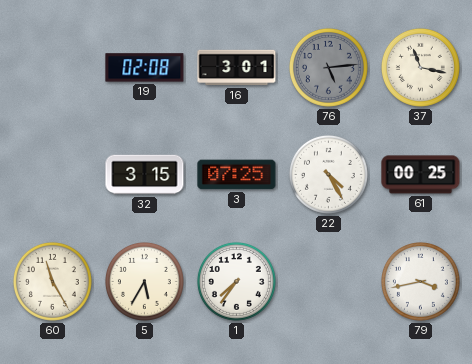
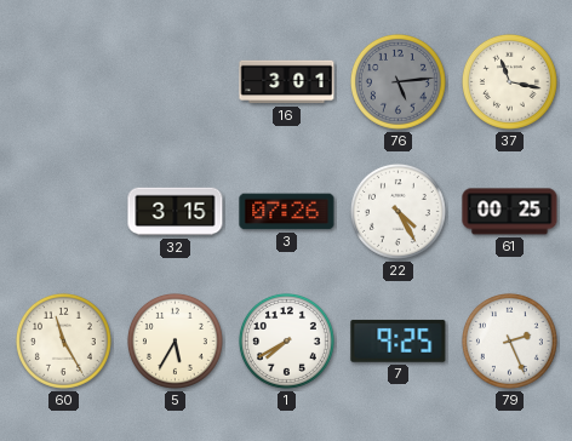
19: 02:08 -> none (145, 68)
3: 07:25 -> 07:26 (287, 212)
1: 7:36 -> 7:40 (286, 340)
7: none -> 9:25 (399, 340)
79: 3:43 -> 2:26 (509, 340)
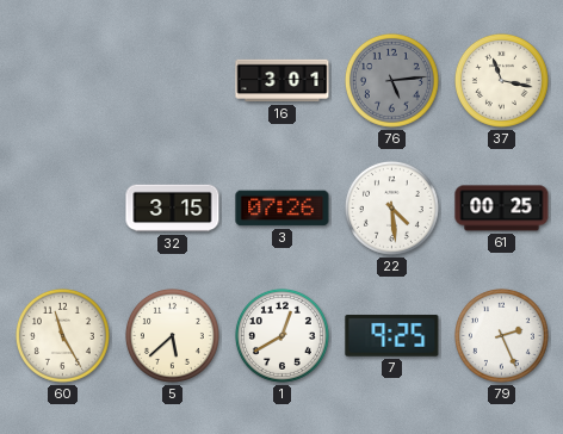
22: 4:25 -> 4:29 (391, 207)
5: 5:35 -> 5:38 (172, 335)
1: 7:40 -> 12:40 (281, 335)
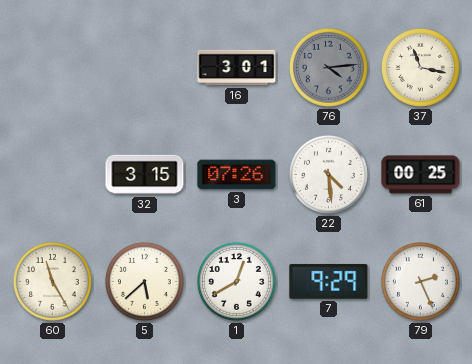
76: 5:14 -> 4:14 (328, 67)
7: 9:25 -> 9:29 (329, 281)
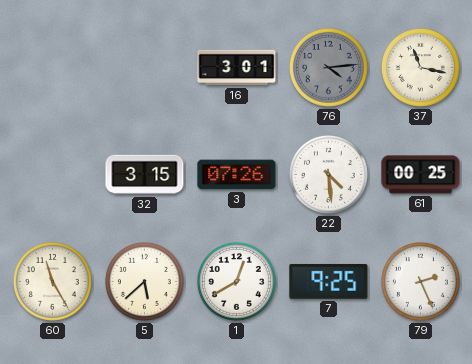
7: 9:29 -> 9:25 (329, 281)
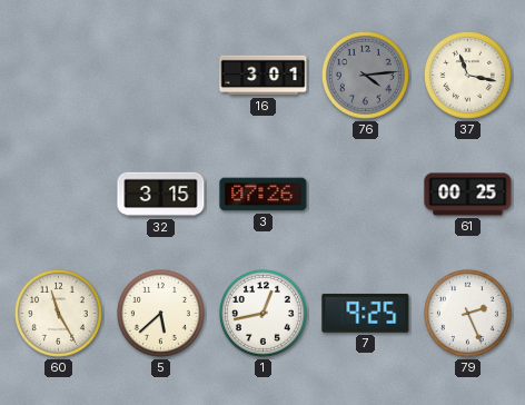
22: 4:29 -> none (328, 174)
1: 12:40 -> 12:43 (262, 313)
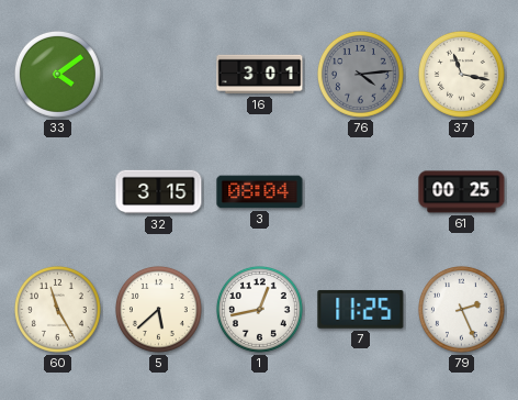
33: none -> 4:09 (57, 74)
3: 07:26 -> 08:04 (260, 192)
7: 9:25 -> 11:25 (361, 309)
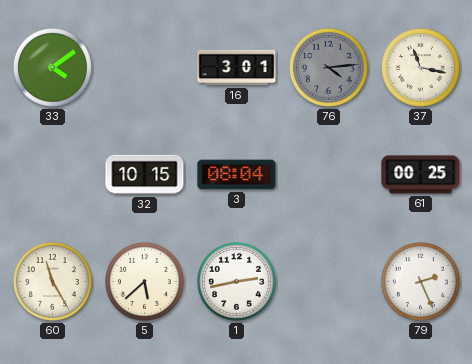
32: 3:15 -> 10:15 (145, 175)
1: 12:43 -> 2:43 (236, 281)
7: 11:25 -> none (361, 309)
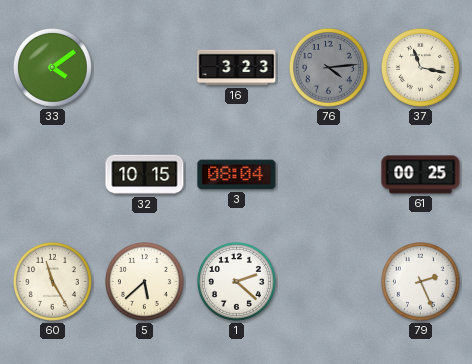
16: 3:01 -> 3:23 (237, 68)
1: 2:43 -> 2:22 (236, 281)
